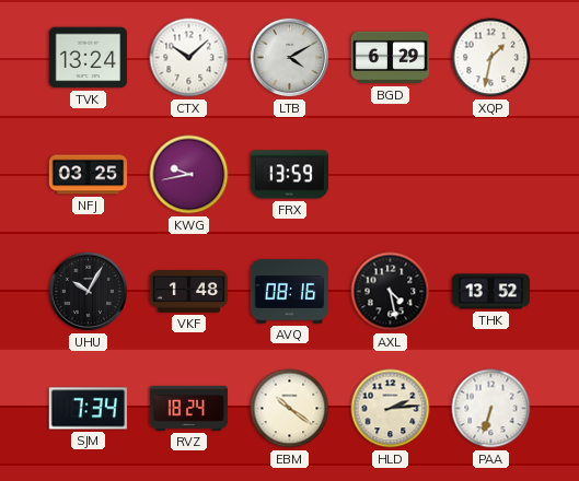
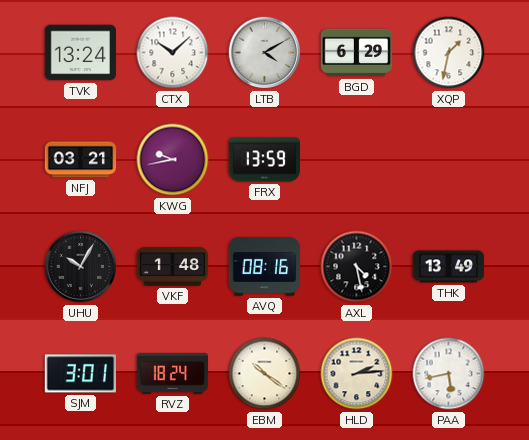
NFJ: 03:25 -> 03:21 (81, 160)
THK: 13:52 -> 13:49 (449, 267)
SJM: 7:34 -> 3:01 (80, 374)
PAA: 6:33 -> 5:43 (449, 374)
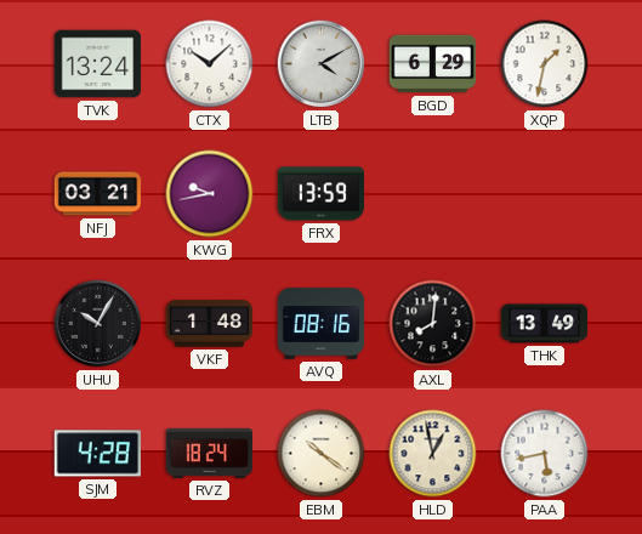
AXL: 4:28 -> 8:01 (433, 324)
SJM: 3:01 -> 4:28 (97, 454)
HLD: 2:14 -> 12:58 (433, 454)
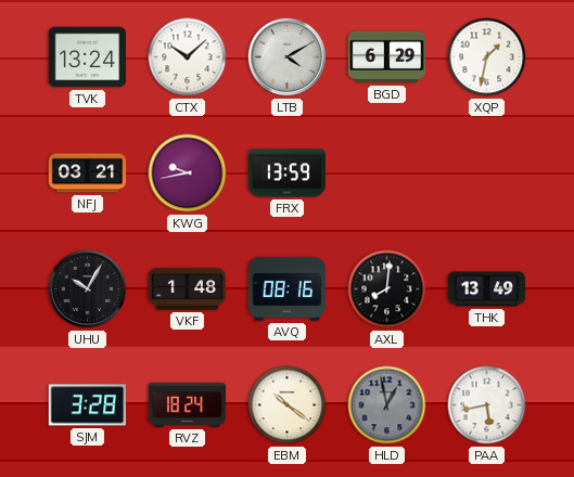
SJM: 4:28 -> 3:28 (87, 405)
HLD dial: cream -> grey (387, 405)
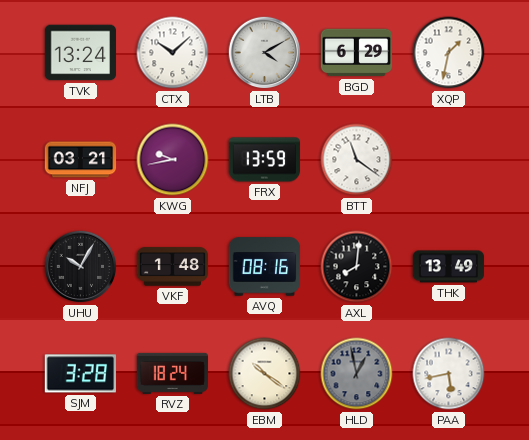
BTT: none -> 11:21 (357, 160)
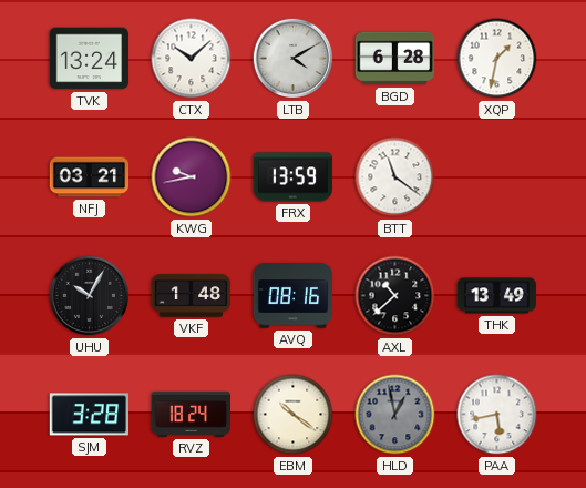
BGD: 6:29 -> 6:28 (395, 59)
AXL: 8:01 -> 10:38 (395, 296)
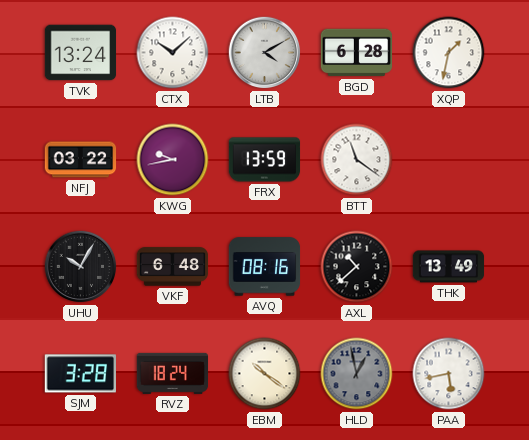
NFJ: 03:21 -> 03:22 (81, 160)
VKF: 1:48 -> 6:48 (173, 267)
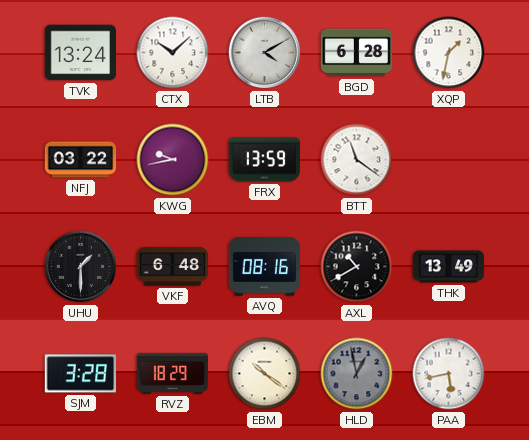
UHU: 10:05 -> 1:30 (81, 267)
AXL: 10:38 -> 10:40 (357, 267)
RVZ: 18:24 -> 18:29 (173, 373)
